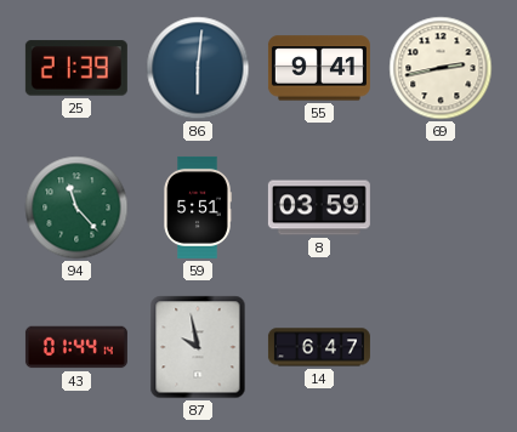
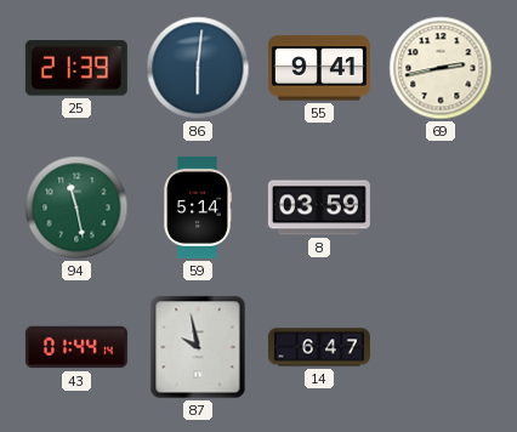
94: 11:23 -> 11:28 (76, 208)
59: 5:51 -> 5:14 (198, 208)
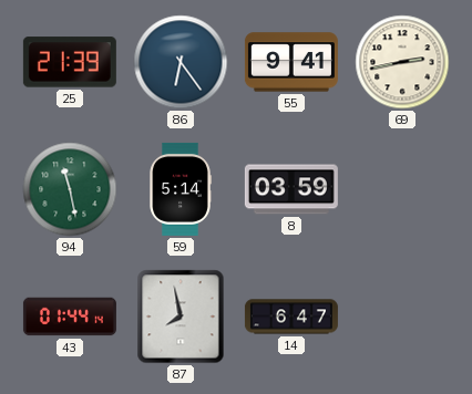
86: 6:01 -> 6:24 (181, 62)
87: 9:58 -> 7:58 (181, 317)
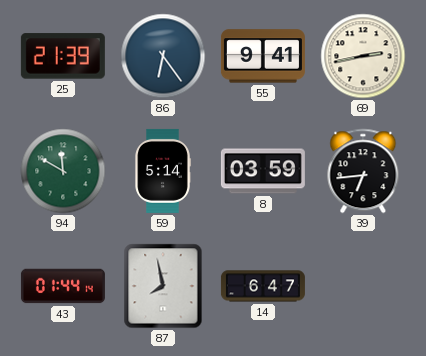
94: 11:28 -> 11:50 (63, 171)
39: none -> 6:44 (363, 171)
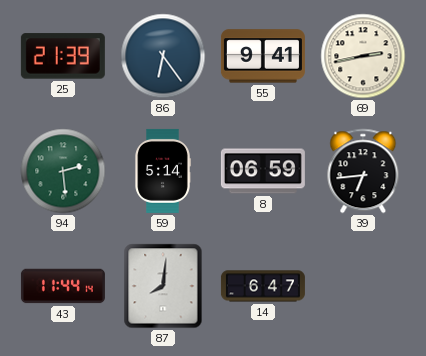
94: 11:50 -> 2:29 (63, 171)
8: 03:59 -> 06:59 (263, 171)
43: 01:44 -> 11:44 (63, 286)
87: 7:58 -> 8:01 (163, 286)
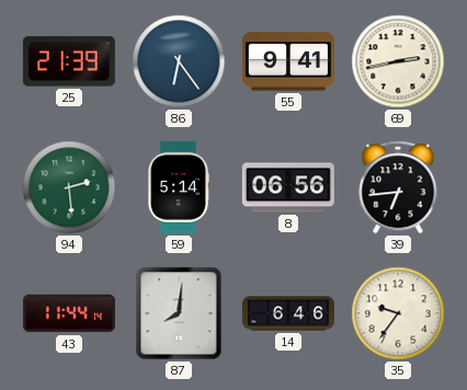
8: 06:59 -> 06:56 (288, 187)
14: 6:47 -> 6:46 (288, 313)
35: none -> 9:36 (398, 313)
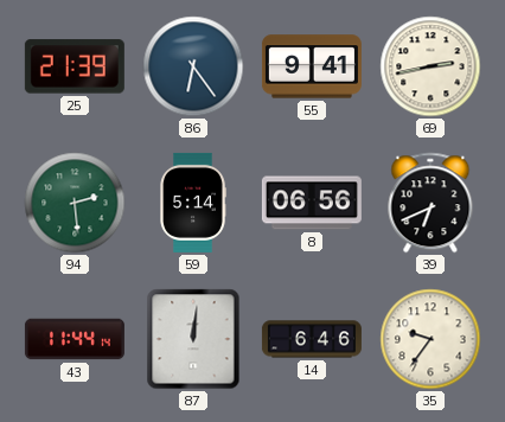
39: 6:44 -> 6:41 (430, 203)
87: 8:01 -> 12:01 (193, 339)
